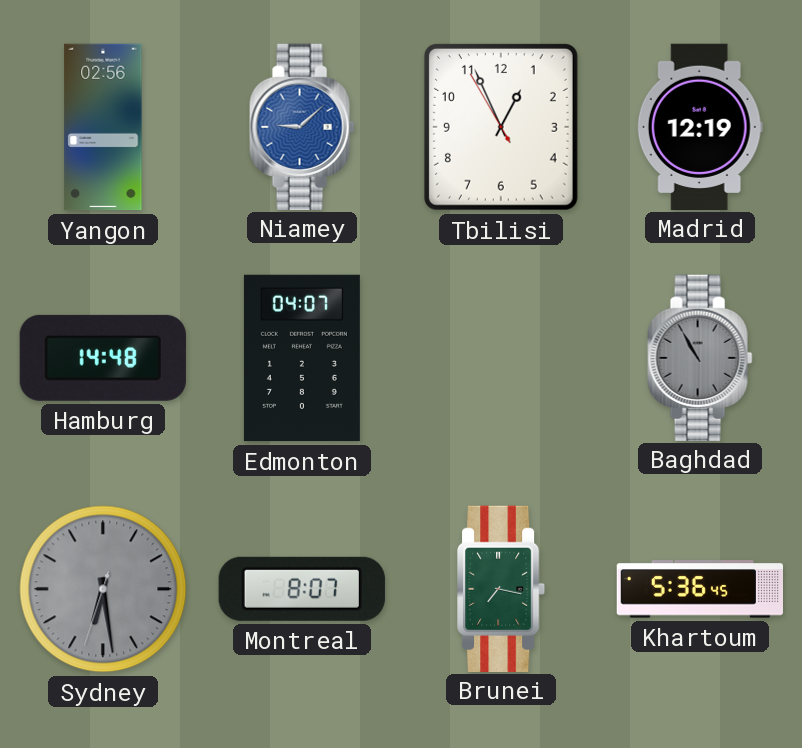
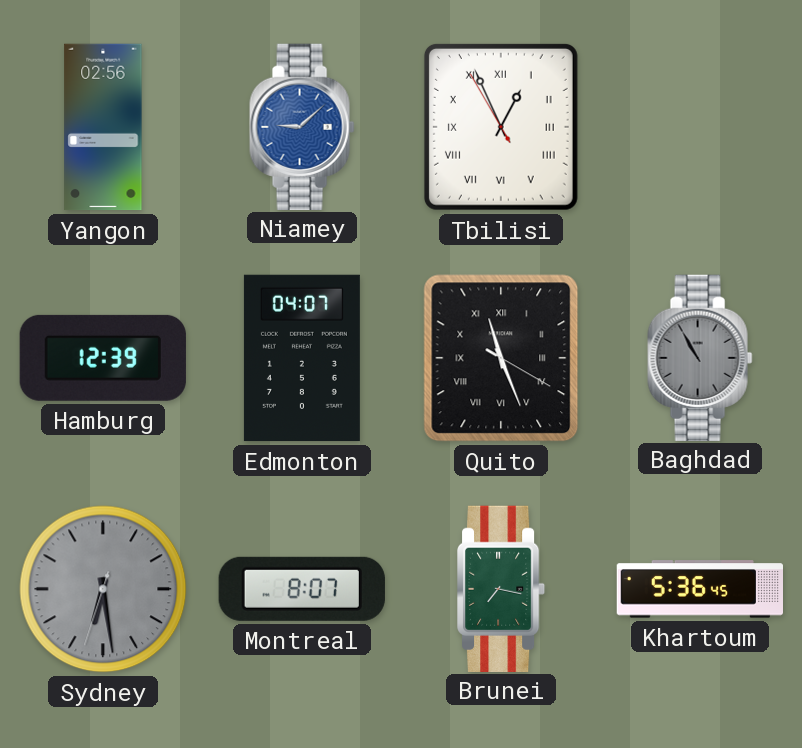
Tbilisi numerals: Arabic -> Roman (501, 127)
Madrid: 12:19 -> none (700, 126)
Hamburg: 14:48 -> 12:39 (103, 358)
Quito: none -> 11:26 (501, 358)
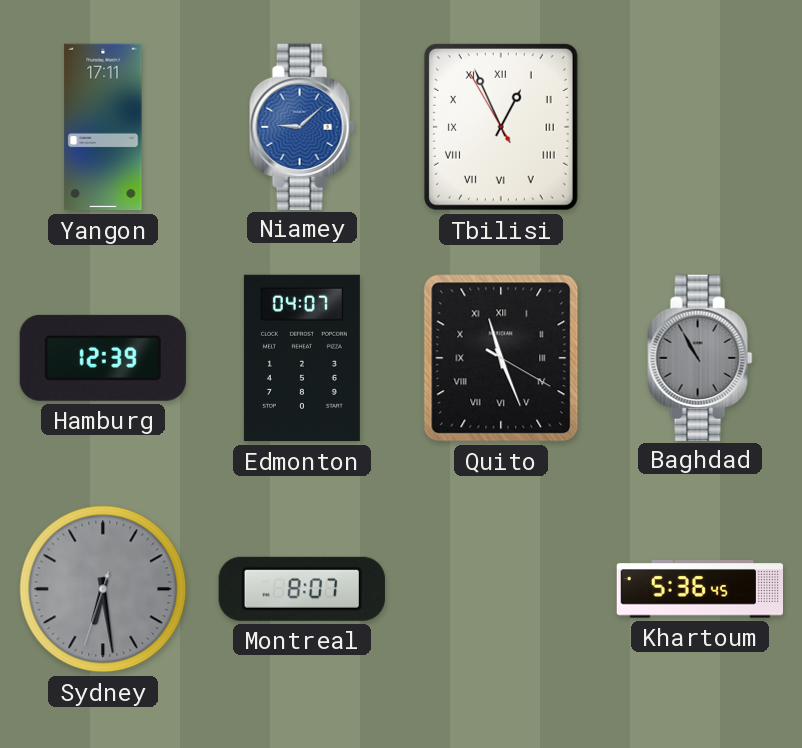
Yangon: 02:56 -> 17:11 (103, 127)
Brunei: 7:17 -> none (502, 588)
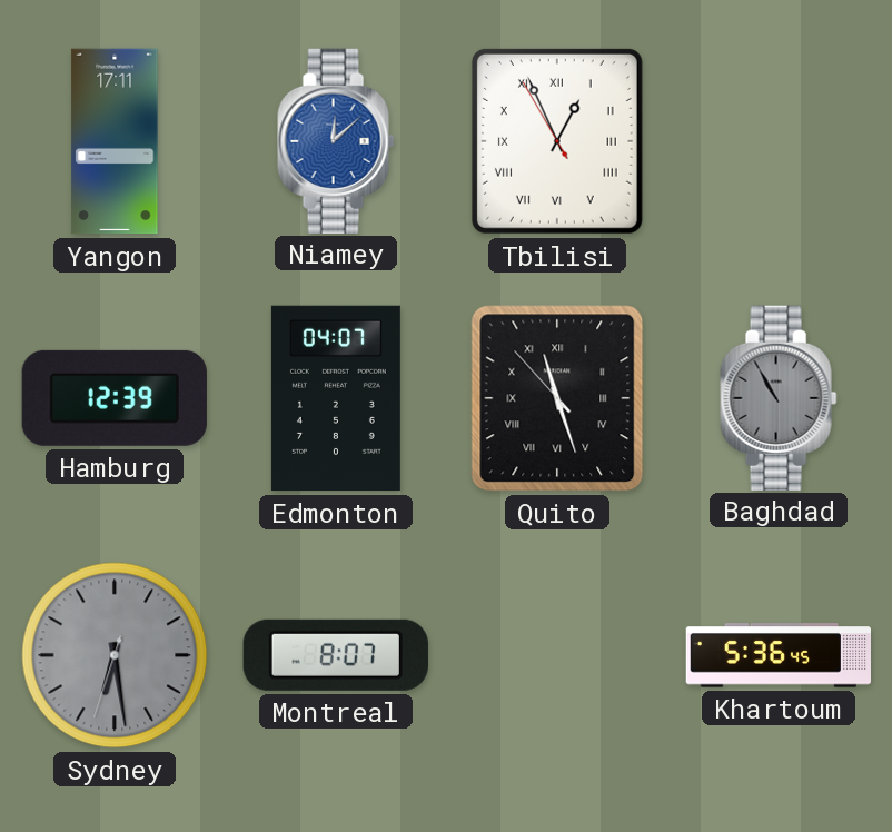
Niamey: 9:08 -> 12:08 (336, 140)
Quito: 11:26:20 -> 11:26:53 (557, 398)
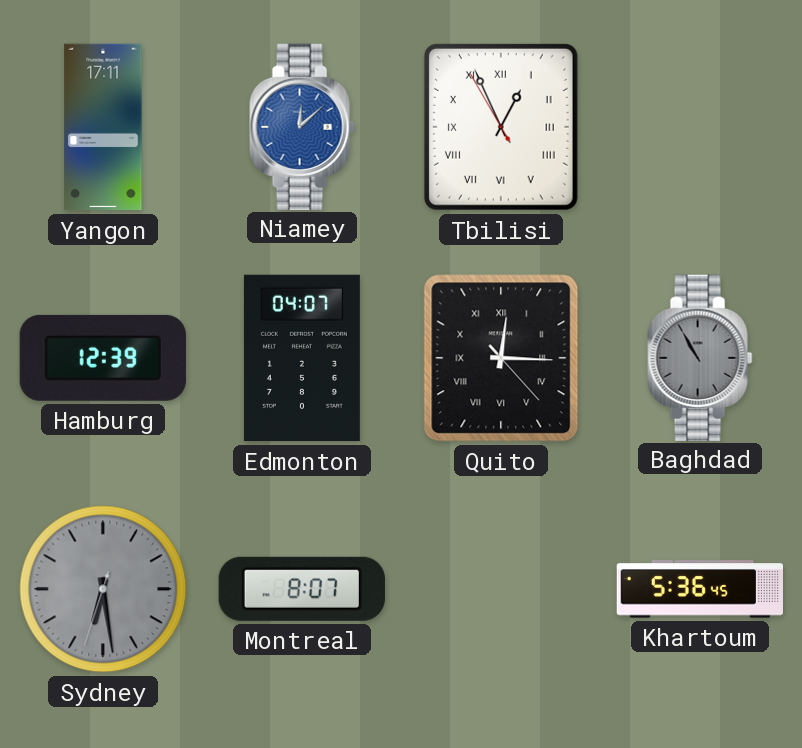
Quito: 11:26 -> 12:15 (501, 358)
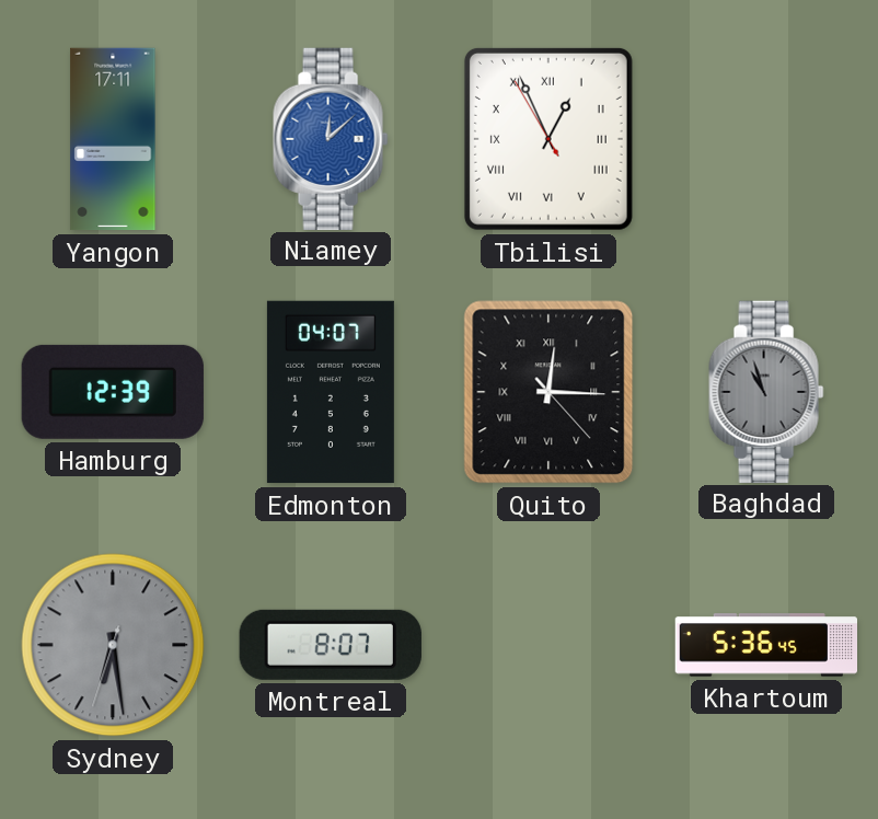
Baghdad: 10:55 -> 10:57 (766, 391)
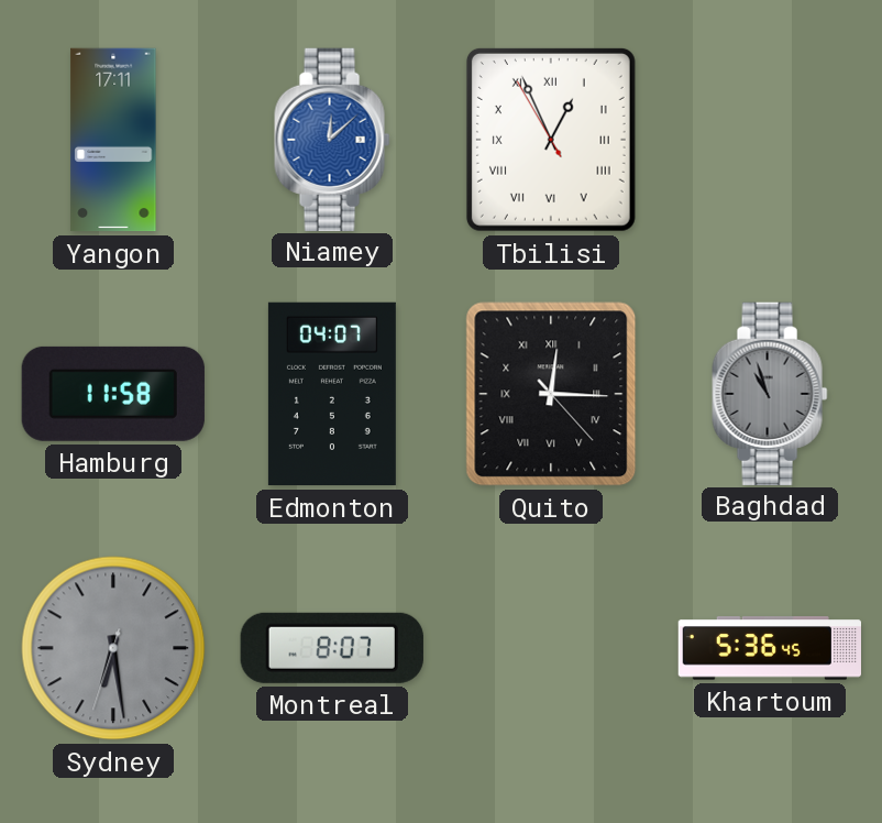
Hamburg: 12:39 -> 11:58 (113, 394)
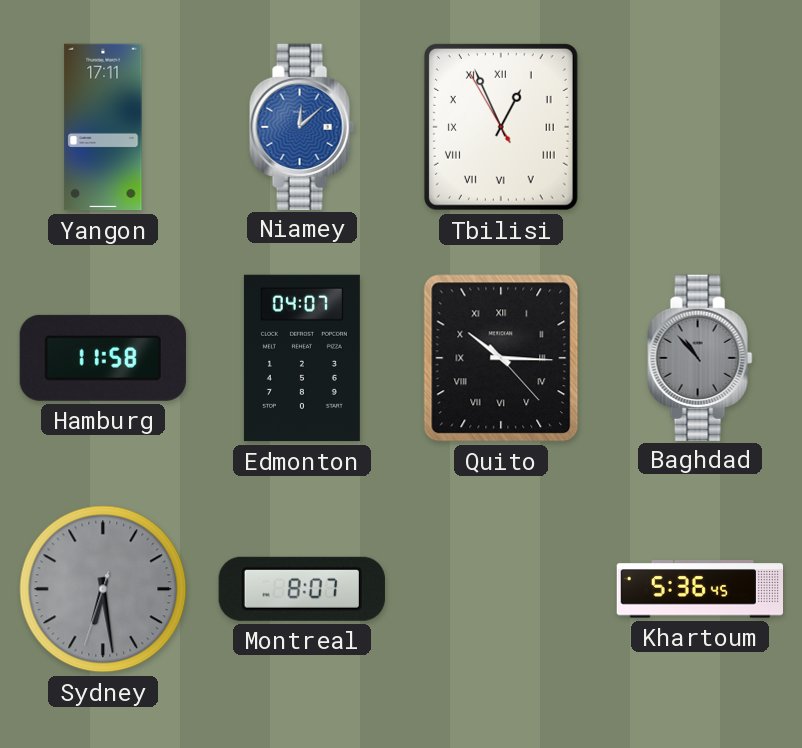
Quito: 12:15 -> 10:15 (501, 358)
Baghdad: 10:57 -> 10:53 (700, 357)
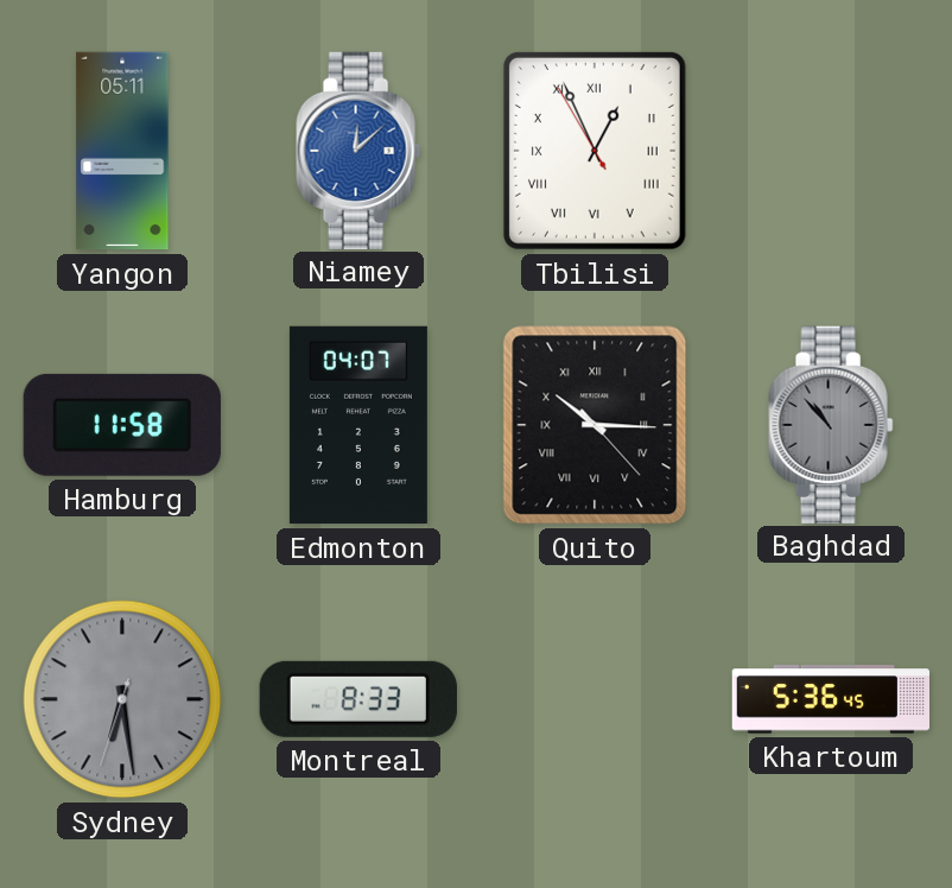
Yangon: 17:11 -> 05:11 (122, 151)
Montreal: 8:07 -> 8:33 (358, 699)
